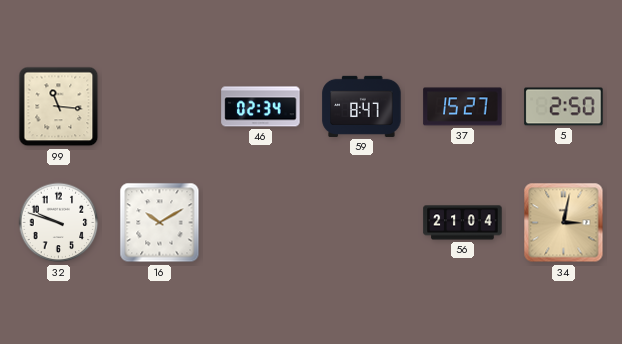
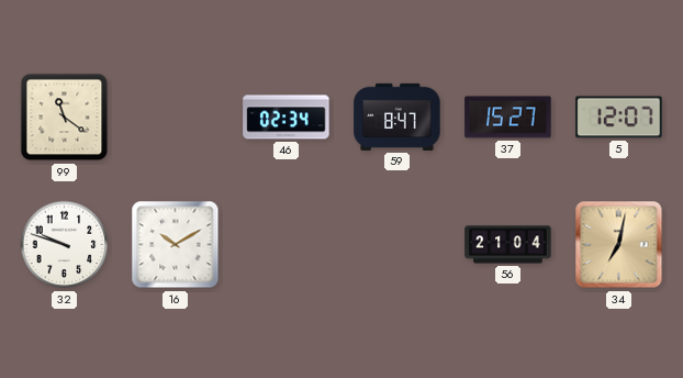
99: 11:16 -> 11:21 (65, 118)
5: 2:50 -> 12:07 (619, 118)
34: 3:02 -> 7:02 (619, 245)
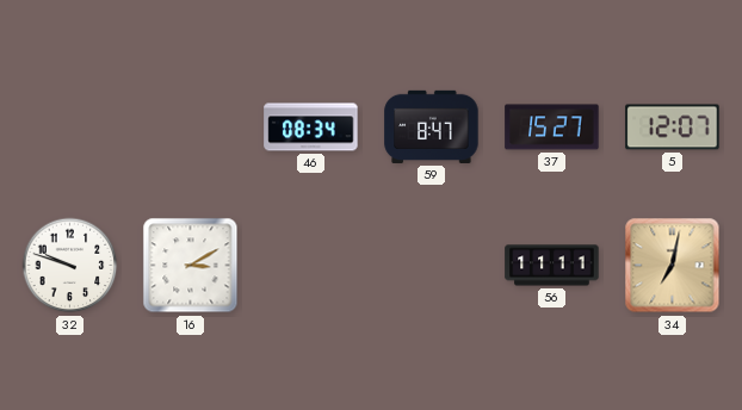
99: 11:21 -> none (65, 118)
46: 02:34 -> 08:34 (311, 128)
16: 10:10 -> 3:10 (191, 266)
56: 21:04 -> 11:11 (552, 266)
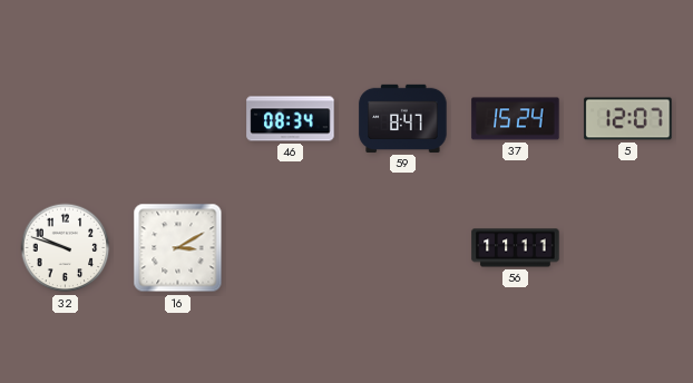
37: 15:27 -> 15:24 (516, 119)
34: 7:02 -> none (673, 266)
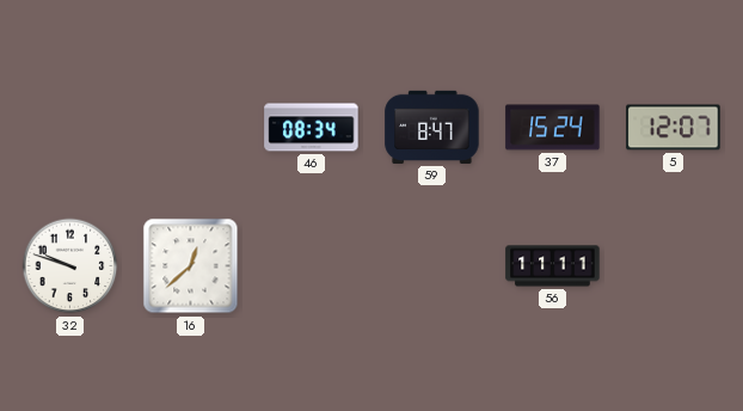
16: 3:10 -> 12:38 (191, 266)
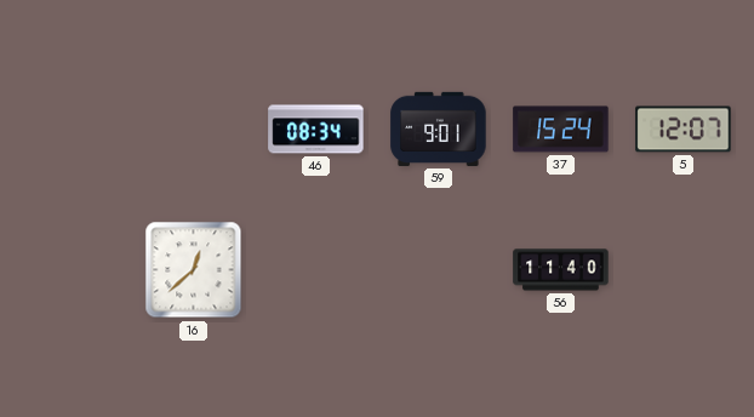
59: 8:47 -> 9:01 (439, 128)
32: 9:48 -> none (70, 266)
56: 11:11 -> 11:40 (561, 270)
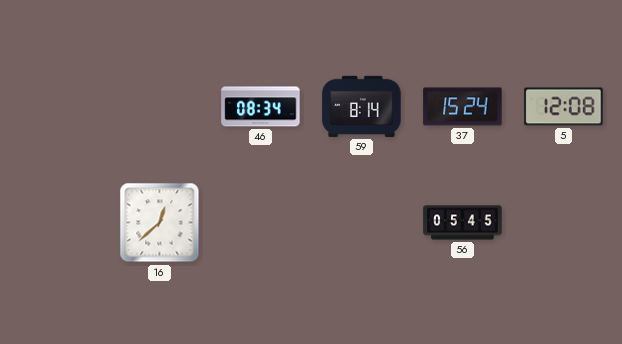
59: 9:01 -> 8:14 (362, 106)
5: 12:07 -> 12:08 (564, 107)
56: 11:40 -> 05:45 (463, 223)
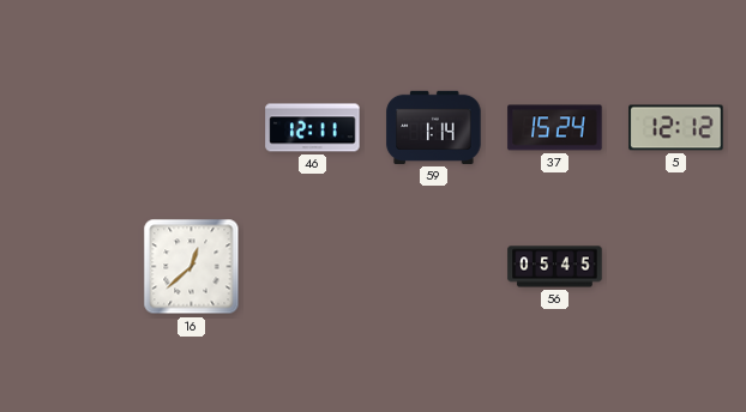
46: 08:34 -> 12:11 (313, 128)
59: 8:14 -> 1:14 (434, 127)
5: 12:08 -> 12:12 (676, 128)
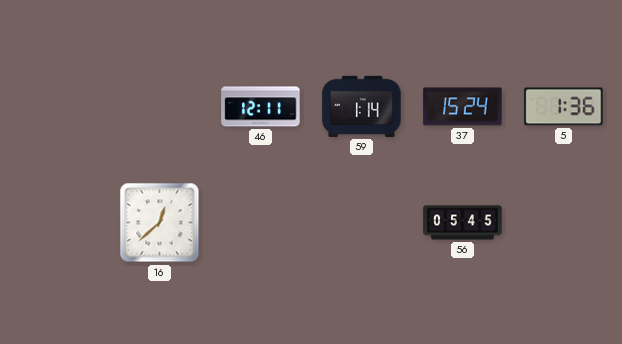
5: 12:12 -> 1:36 (564, 107)
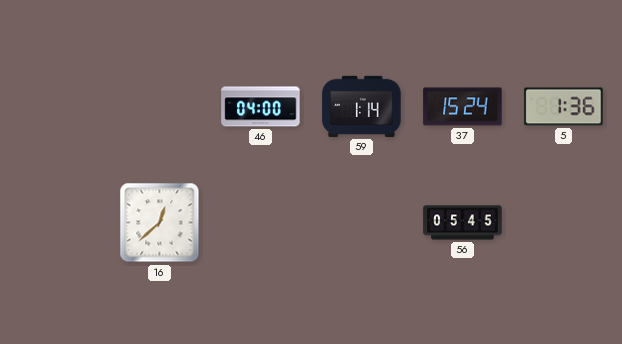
46: 12:11 -> 04:00 (261, 107)
